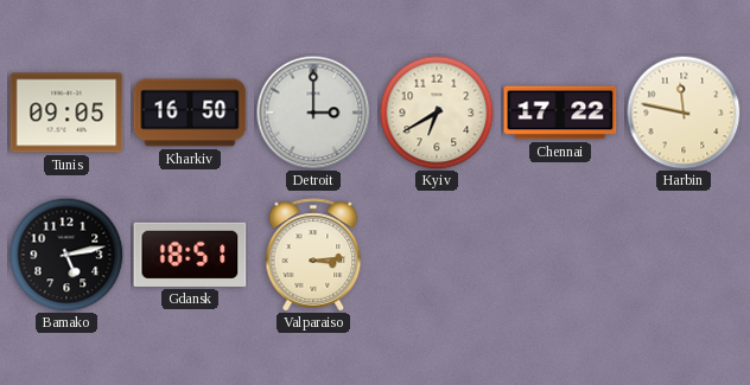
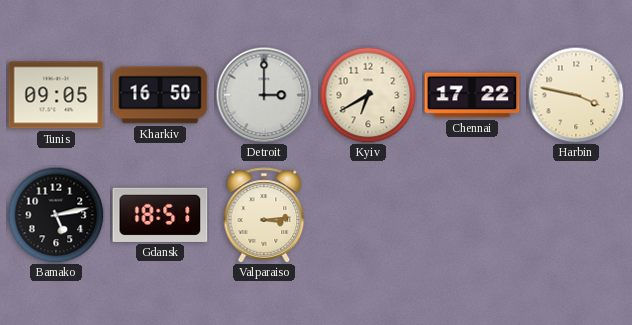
Harbin: 11:47 -> 3:47 (576, 95)
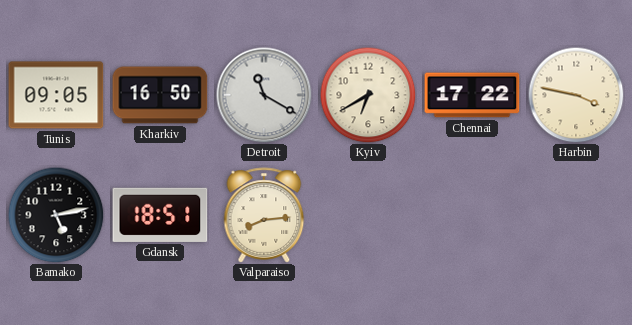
Detroit: 3:00 -> 11:20 (264, 95)
Valparaiso: 3:14 -> 8:14 (264, 215)
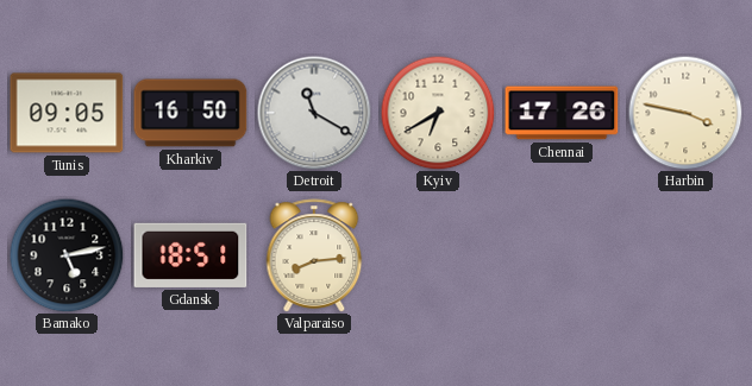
Chennai: 17:22 -> 17:26 (562, 113)
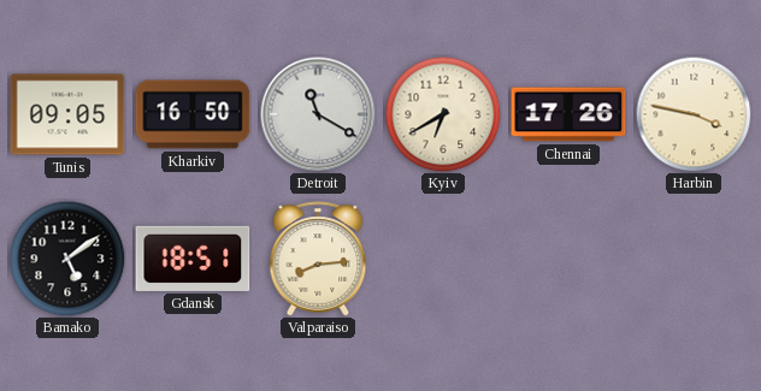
Bamako: 5:13 -> 5:09 (67, 259)
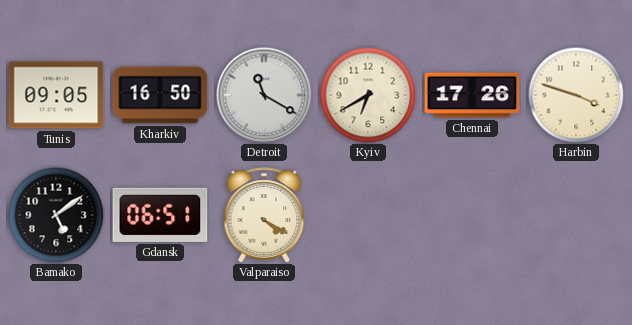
Harbin: 3:47 -> 3:48 (576, 95)
Gdansk: 18:51 -> 06:51 (160, 215)
Valparaiso: 8:14 -> 4:20 (264, 215)
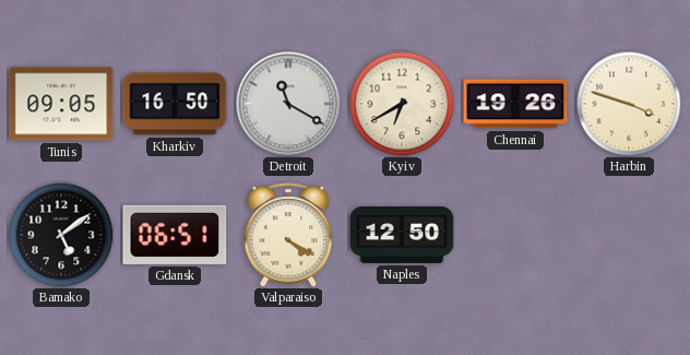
Chennai: 17:26 -> 19:26 (515, 104)
Naples: none -> 12:50 (402, 236)
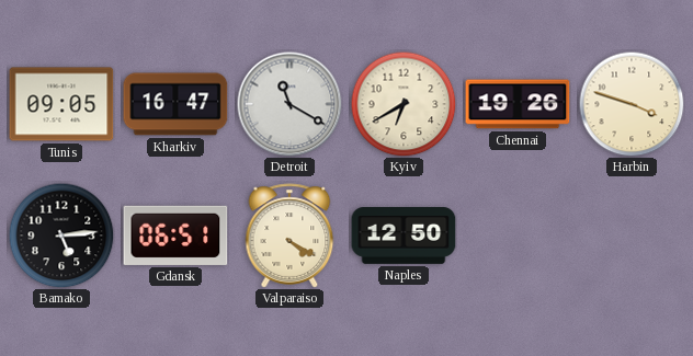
Kharkiv: 16:50 -> 16:47 (175, 104)
Bamako: 5:09 -> 5:14 (61, 236)
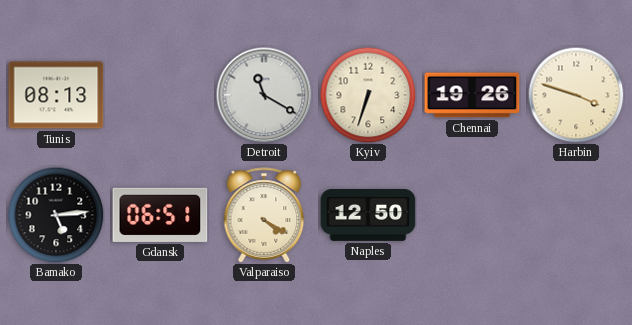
Tunis: 09:05 -> 08:13 (56, 95)
Kharkiv: 16:47 -> none (175, 104)
Kyiv: 6:40 -> 6:33 (368, 95)
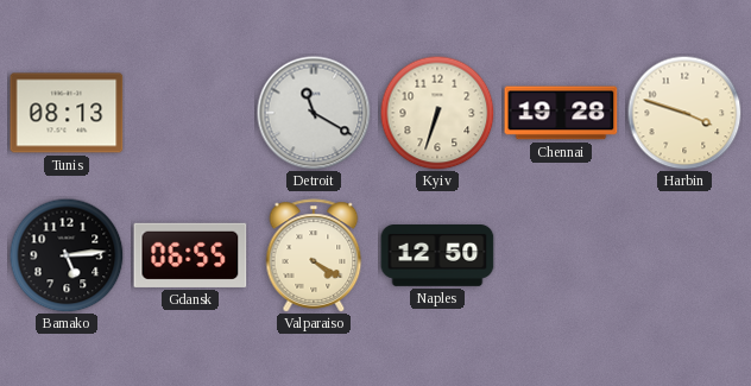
Chennai: 19:26 -> 19:28 (561, 113)
Gdansk: 06:51 -> 06:55 (190, 255)
